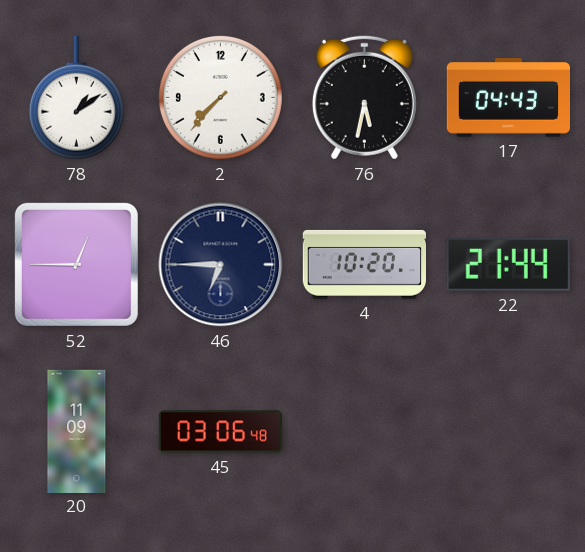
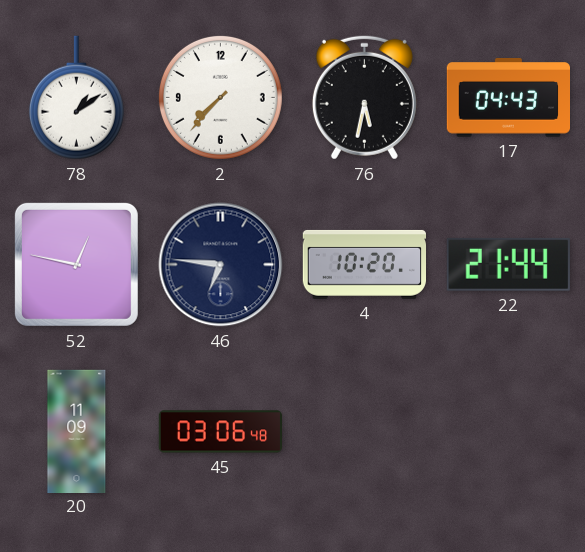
52: 12:45 -> 12:47 (76, 264)
46: 6:45 -> 6:46 (221, 265)
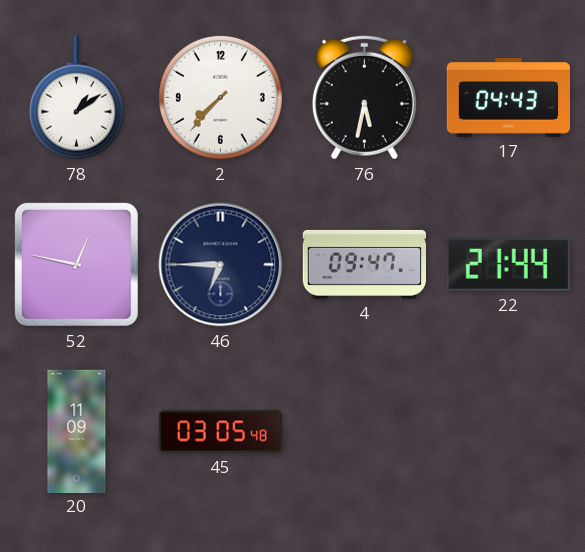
46: 6:46 -> 6:45 (221, 265)
4: 10:20 -> 09:47 (364, 264)
45: 03:06 -> 03:05 (220, 432)
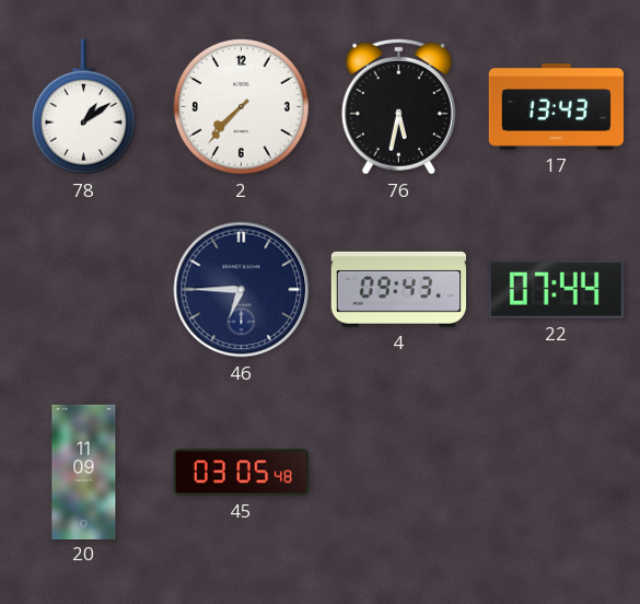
17: 04:43 -> 13:43 (556, 107)
52: 12:47 -> none (76, 264)
4: 09:47 -> 09:43 (398, 289)
22: 21:44 -> 07:44 (556, 289)
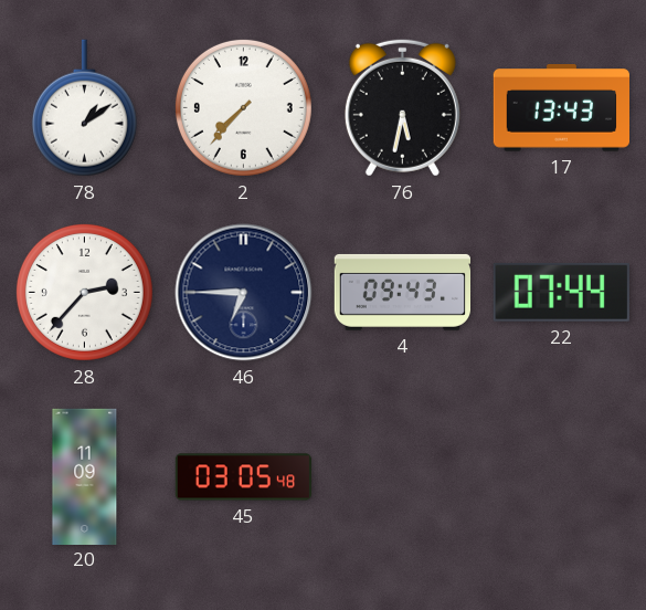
28: none -> 2:37 (84, 292)
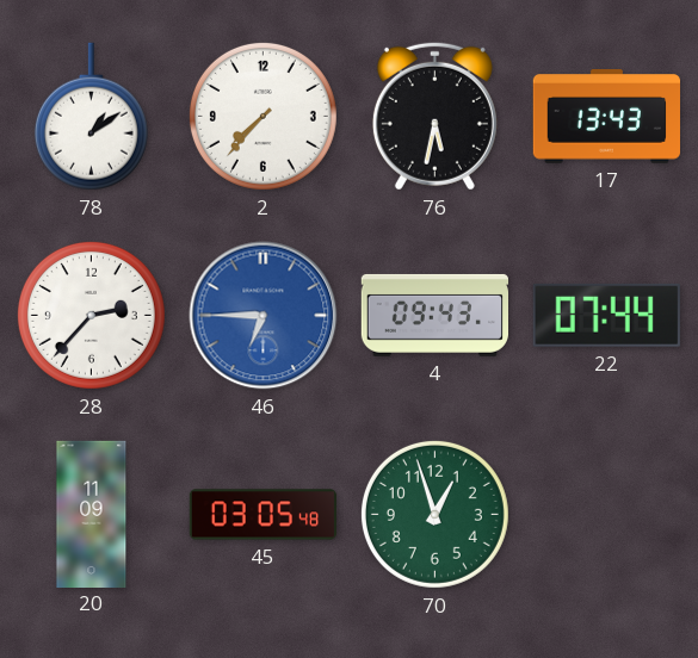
46 dial: navy -> blue (264, 316)
70: none -> 12:57 (434, 514)
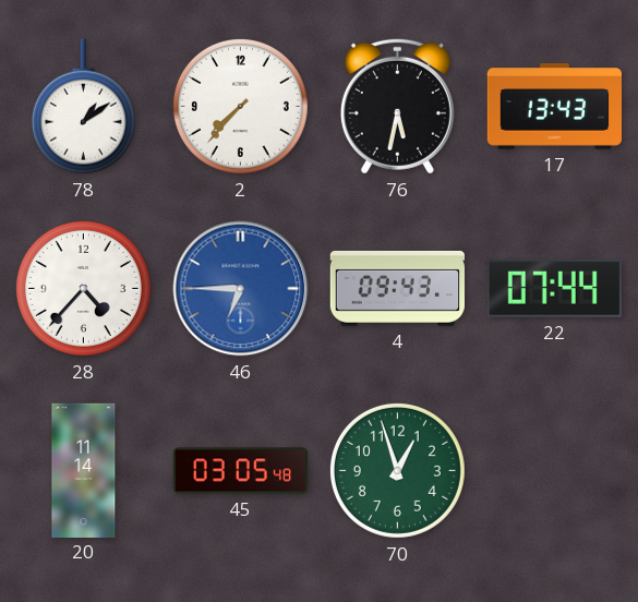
28: 2:37 -> 4:37 (83, 288)
20: 11:09 -> 11:14 (84, 470)
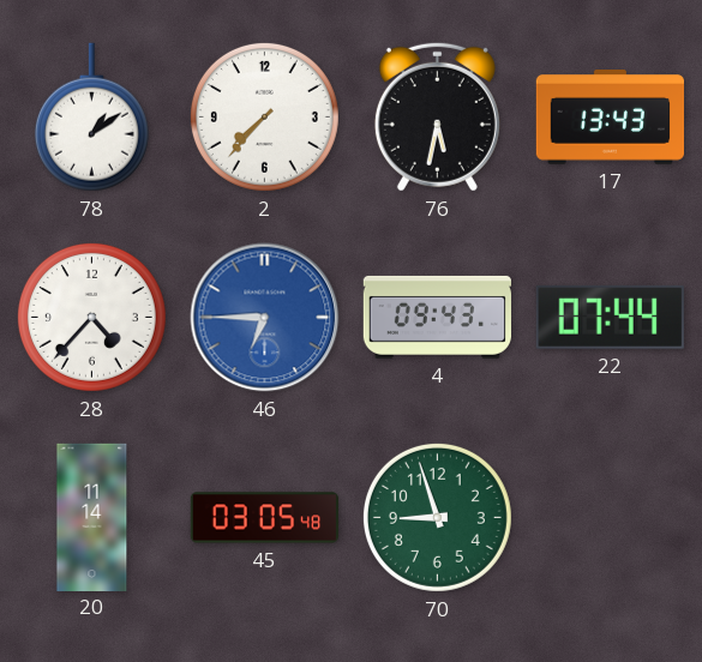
70: 12:57 -> 8:57 (437, 517)
